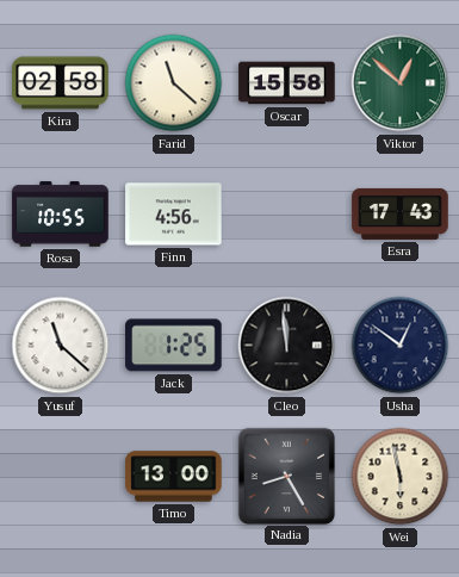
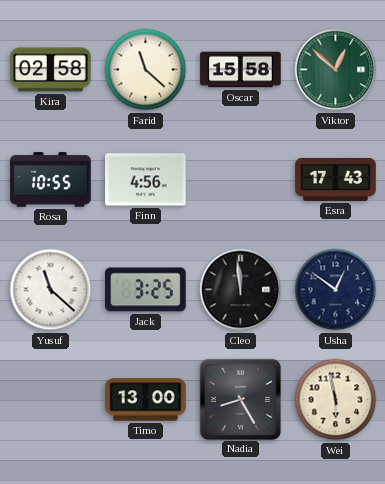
Jack: 1:25 -> 3:25 (146, 290)
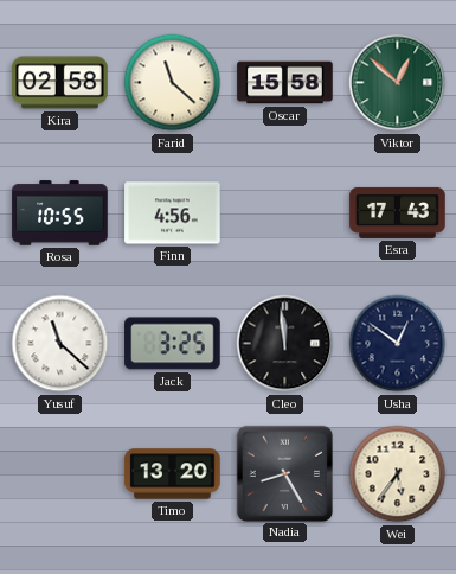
Timo: 13:00 -> 13:20 (173, 474)
Wei: 5:58 -> 5:36 (398, 474)
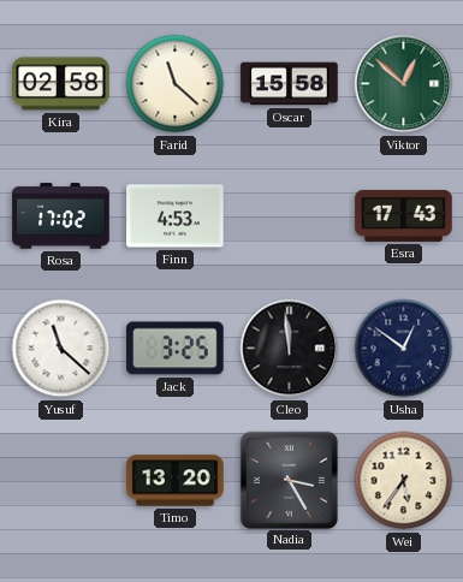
Rosa: 10:55 -> 17:02 (61, 216)
Finn: 4:56 -> 4:53 (176, 216)
Nadia: 8:25 -> 3:25 (289, 480)
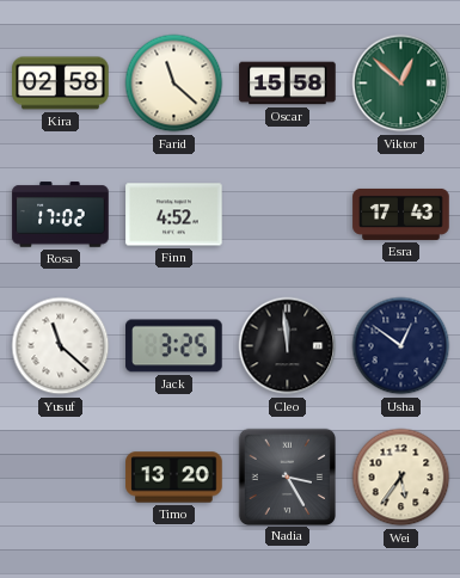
Finn: 4:53 -> 4:52 (174, 215)
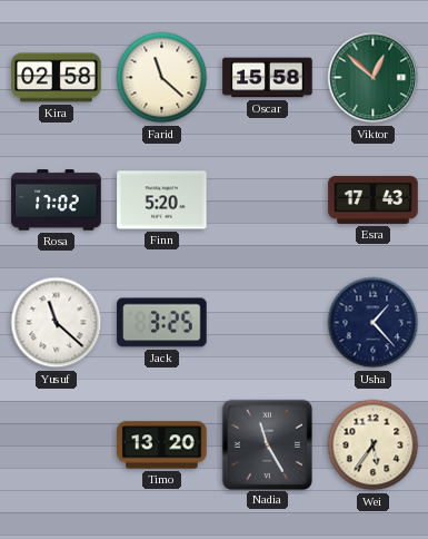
Finn: 4:52 -> 5:20 (162, 200)
Cleo: 11:59 -> none (288, 346)
Usha: 12:51 -> 1:23 (374, 323)
Nadia: 3:25 -> 11:25 (267, 444)
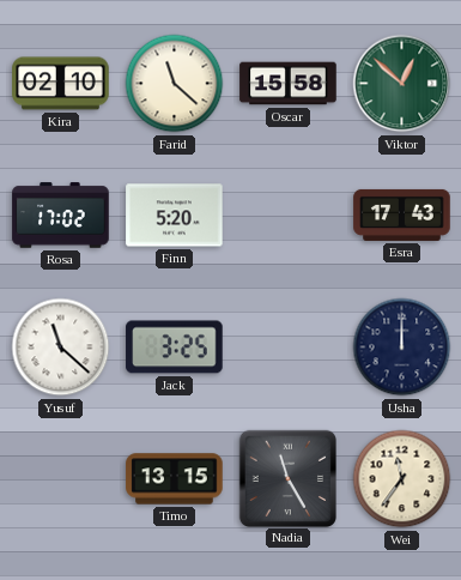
Kira: 02:58 -> 02:10 (61, 84)
Usha: 1:23 -> 12:00 (402, 348)
Timo: 13:20 -> 13:15 (175, 479)
Wei: 5:36 -> 11:36 (402, 479)
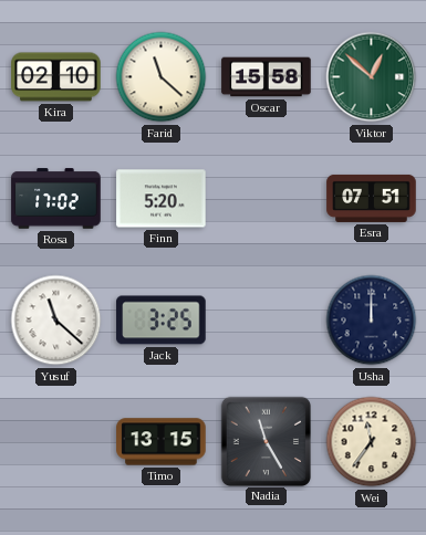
Esra: 17:43 -> 07:51 (372, 198)
